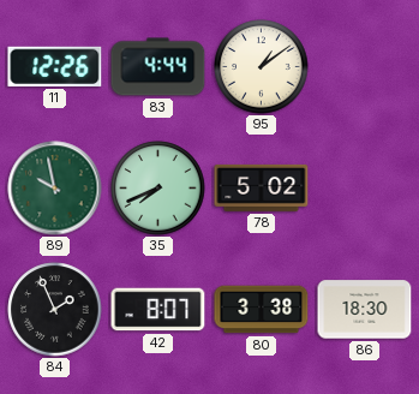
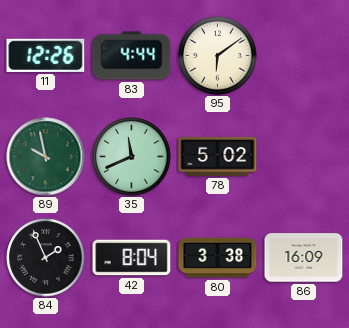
95: 1:09 -> 6:09 (218, 56)
35: 7:41 -> 11:41 (132, 157)
42: 8:07 -> 8:04 (132, 258)
86: 18:30 -> 16:09 (304, 258)
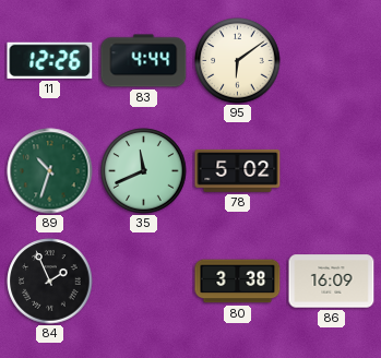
89: 9:58 -> 10:33 (50, 171)
42: 8:04 -> none (132, 258)
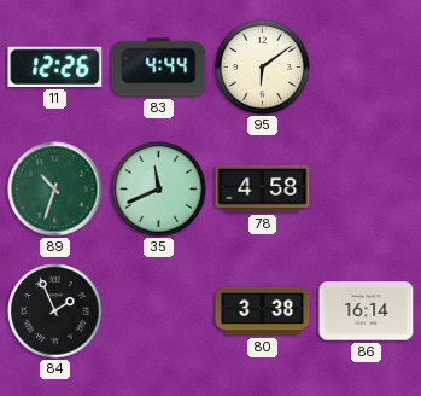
78: 5:02 -> 4:58 (263, 188)
86: 16:09 -> 16:14 (367, 311)
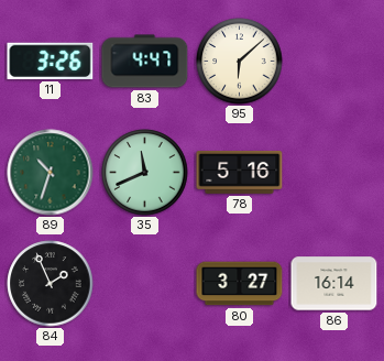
11: 12:26 -> 3:26 (51, 61)
83: 4:44 -> 4:47 (145, 62)
95: 6:09 -> 6:08 (240, 62)
78: 4:58 -> 5:16 (240, 172)
80: 3:38 -> 3:27 (240, 284)
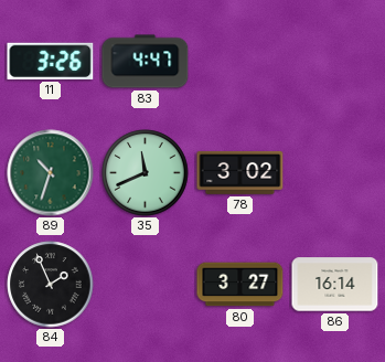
95: 6:08 -> none (240, 62)
78: 5:16 -> 3:02 (240, 172)
